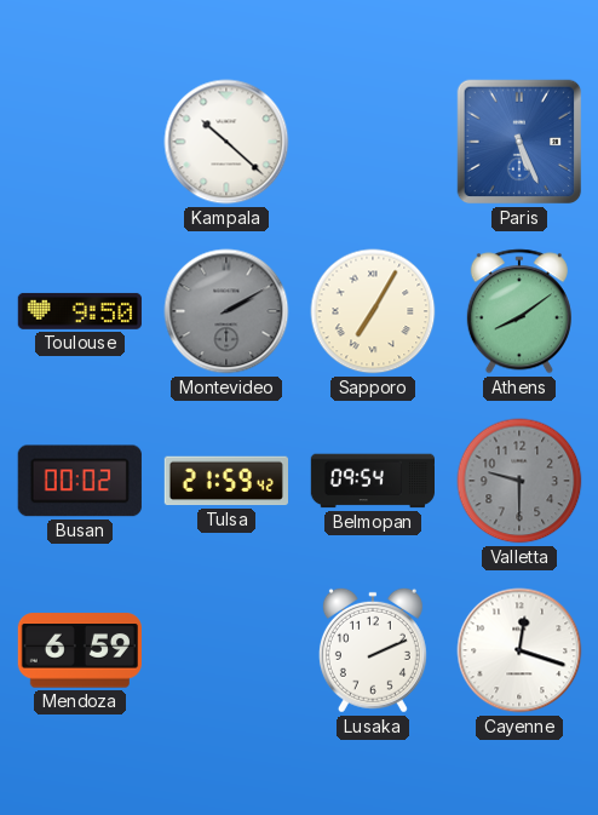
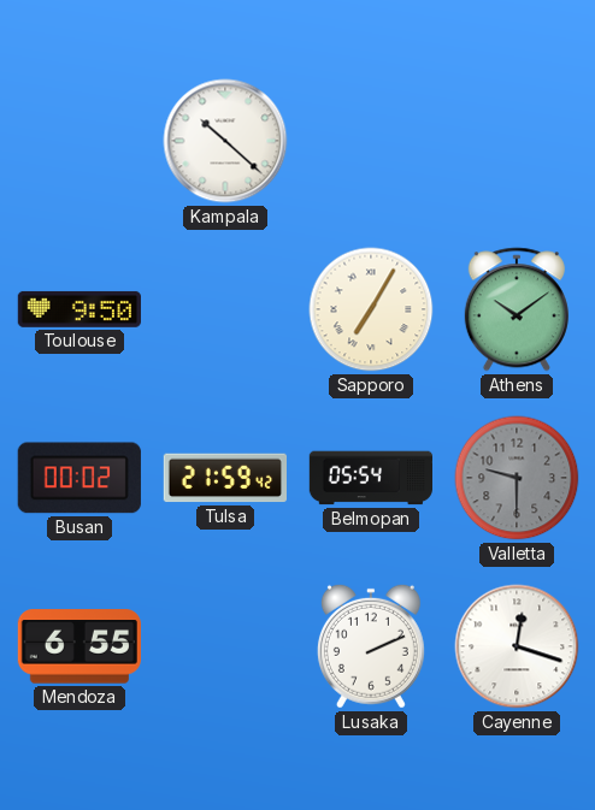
Paris: 5:26 -> none (519, 142)
Montevideo: 2:10 -> none (226, 311)
Athens: 8:09 -> 10:09 (517, 309)
Belmopan: 09:54 -> 05:54 (370, 478)
Mendoza: 6:59 -> 6:55 (79, 646)
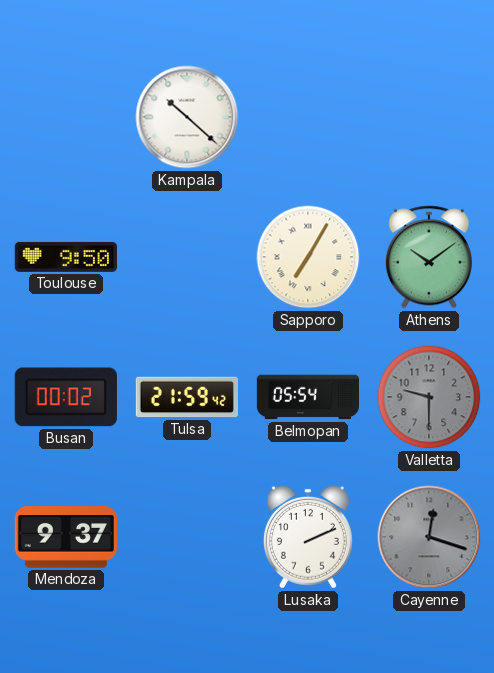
Mendoza: 6:55 -> 9:37 (66, 537)
Cayenne dial: white -> grey (429, 537)
